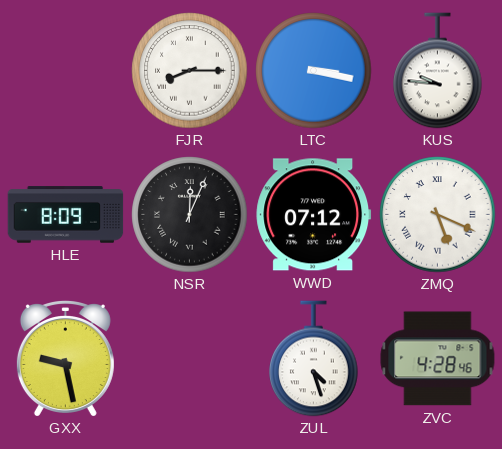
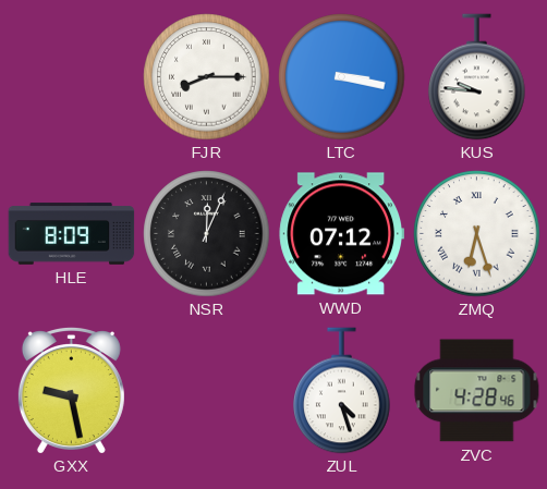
ZMQ: 5:19 -> 6:27 (477, 234)
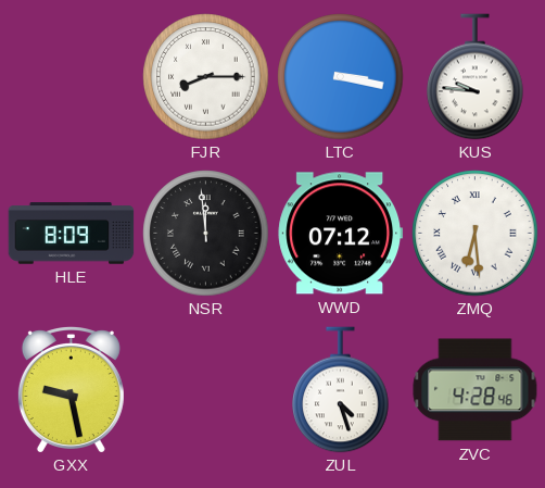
NSR: 12:04 -> 11:59 (206, 234)
ZMQ: 6:27 -> 6:29 (476, 234)
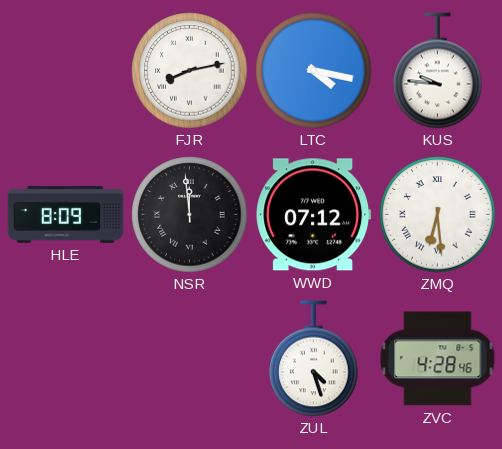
FJR: 8:15 -> 8:13 (190, 71)
LTC: 3:17 -> 4:17 (314, 71)
GXX: 9:28 -> none (71, 390)
